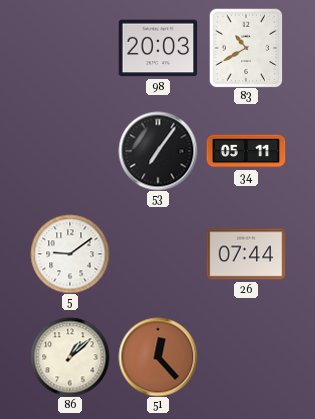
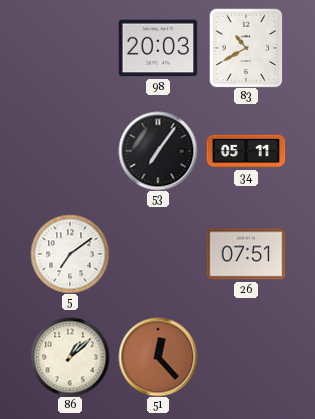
5: 9:09 -> 7:09 (70, 254)
26: 07:44 -> 07:51 (246, 254)
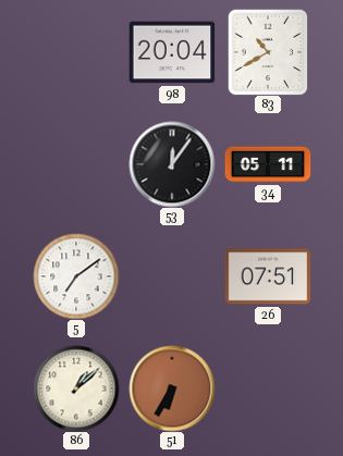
98: 20:03 -> 20:04 (172, 52)
53: 7:06 -> 12:06 (172, 164)
51: 12:23 -> 6:35 (172, 389)
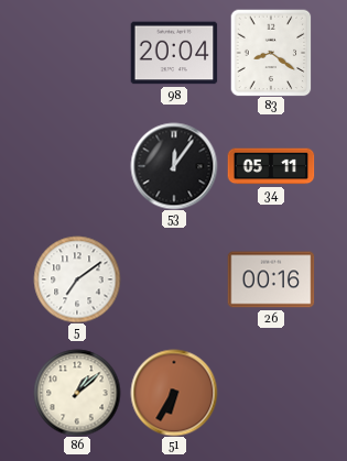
83: 10:40 -> 8:21 (271, 53)
26: 07:51 -> 00:16 (271, 279)
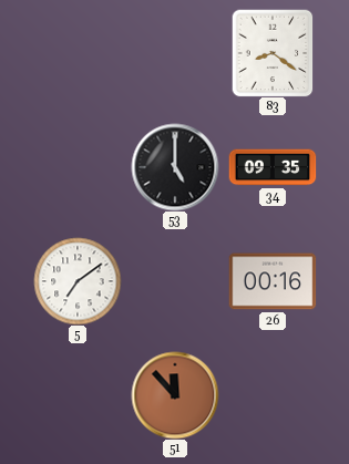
98: 20:04 -> none (174, 53)
53: 12:06 -> 5:00 (175, 167)
34: 05:11 -> 09:35 (273, 167)
86: 1:08 -> none (77, 393)
51: 6:35 -> 11:53 (175, 395)
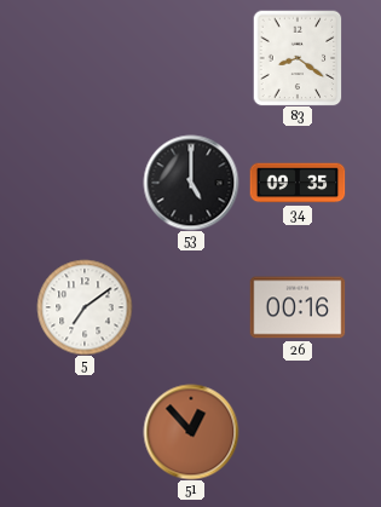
51: 11:53 -> 12:53 (191, 432)
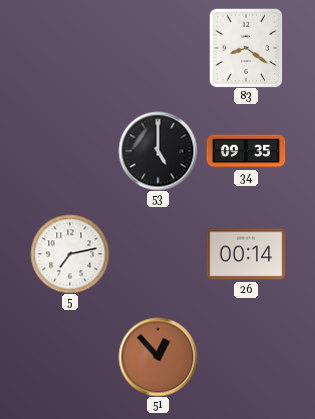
5: 7:09 -> 7:13 (70, 254)
26: 00:16 -> 00:14 (246, 254)
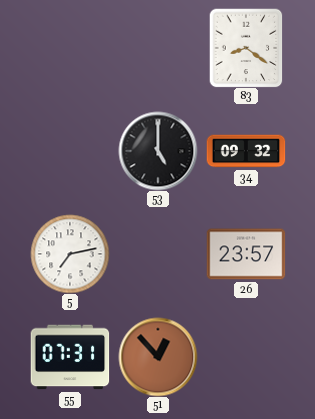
34: 09:35 -> 09:32 (246, 151)
26: 00:14 -> 23:57 (246, 254)
55: none -> 07:31 (70, 357)
